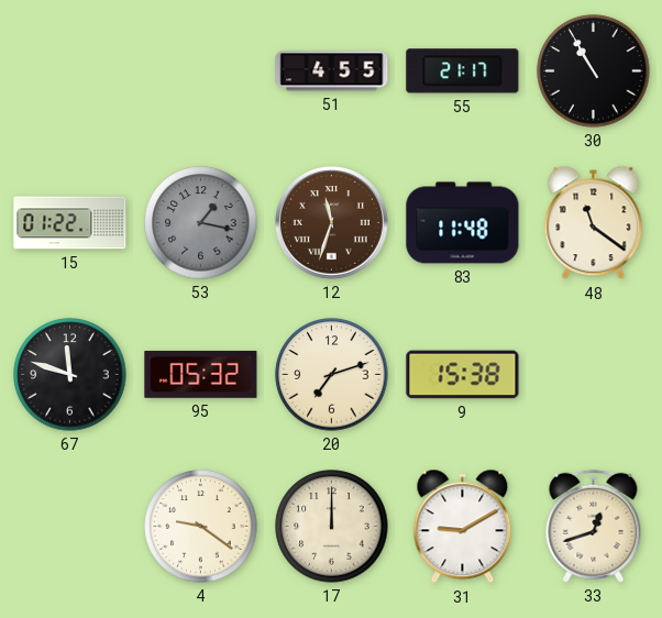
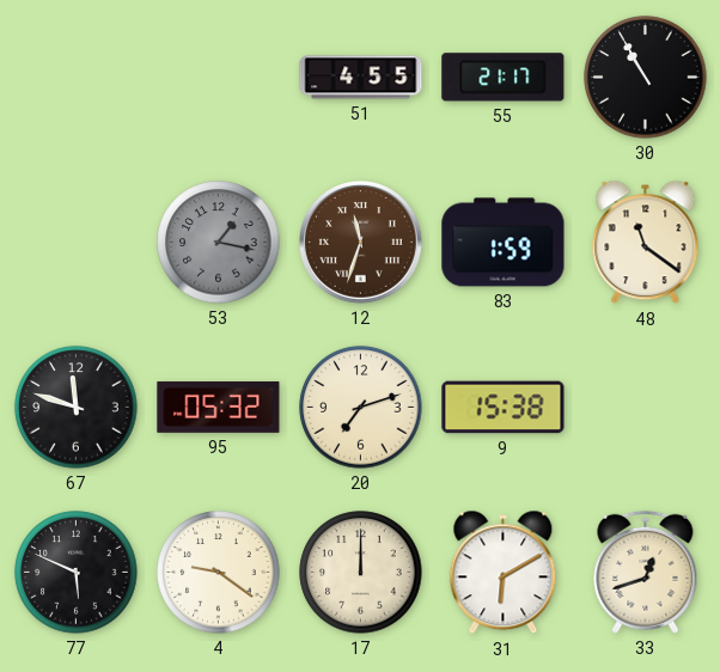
15: 01:22 -> none (70, 223)
83: 11:48 -> 1:59 (504, 243)
77: none -> 5:49 (77, 573)
31: 9:10 -> 6:10 (504, 573)
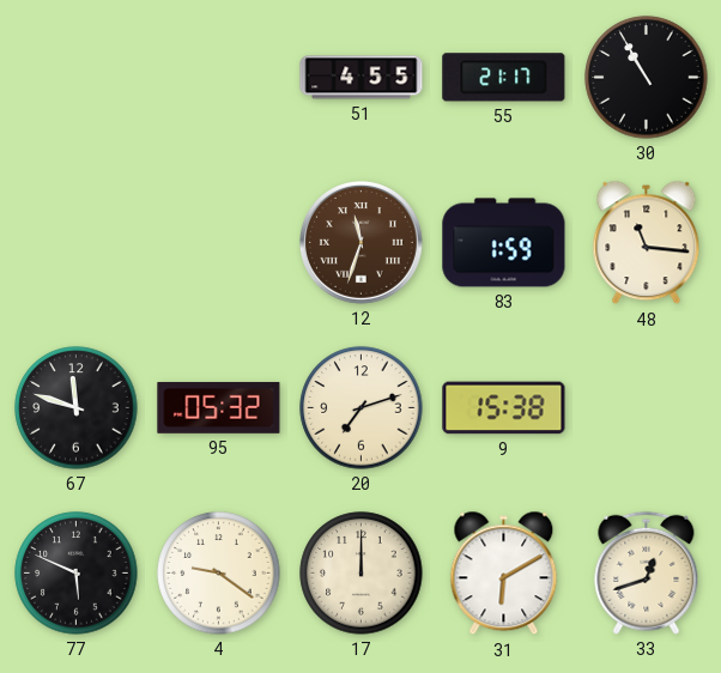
53: 1:17 -> none (219, 243)
48: 11:21 -> 11:16 (647, 243)
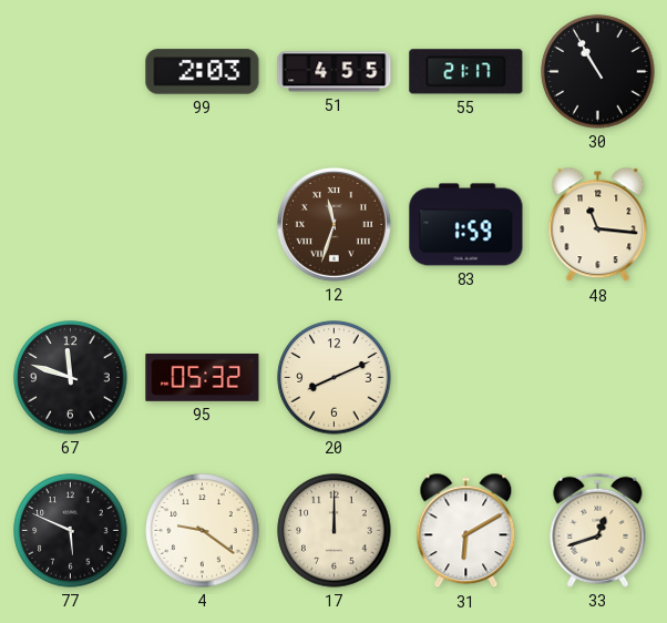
99: none -> 2:03 (203, 72)
20: 7:12 -> 8:11 (335, 378)
9: 15:38 -> none (504, 408)
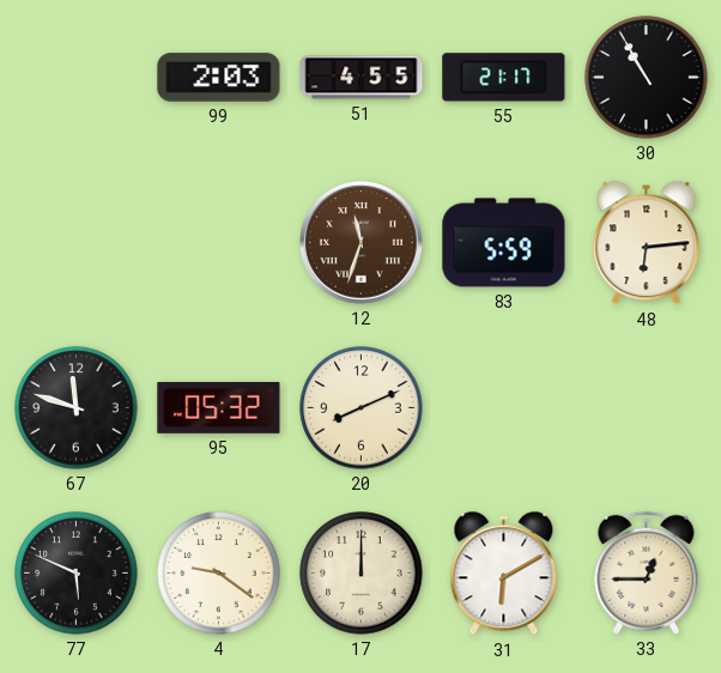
83: 1:59 -> 5:59 (504, 243)
48: 11:16 -> 6:14 (647, 243)
33: 12:42 -> 12:45 (647, 572)
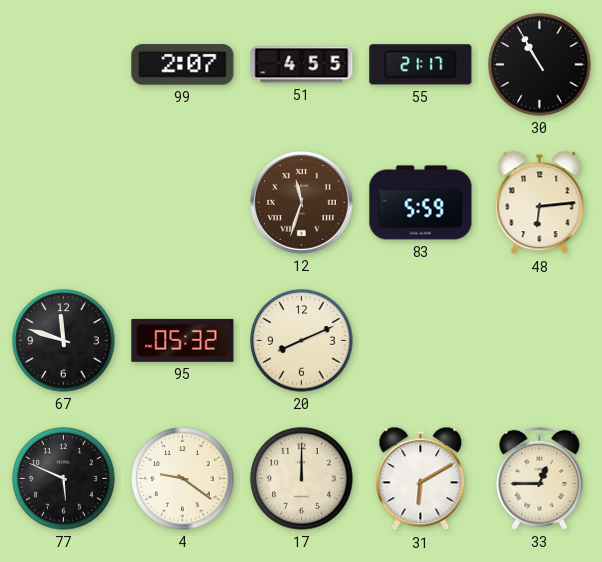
99: 2:03 -> 2:07 (183, 65)
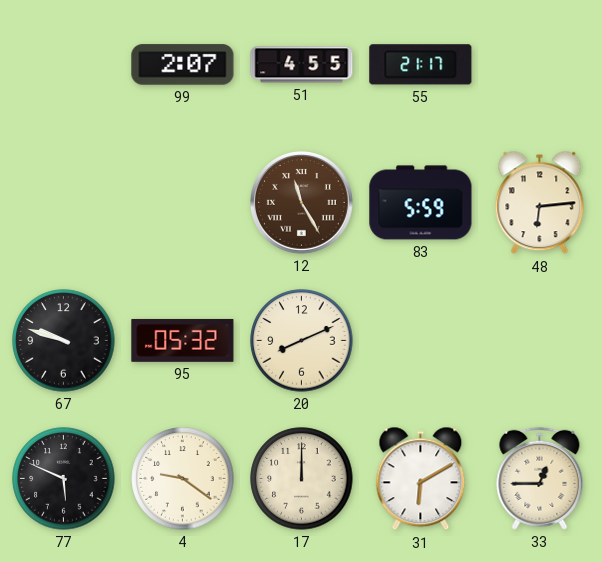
30: 10:55 -> none (540, 65)
12: 11:33 -> 11:25 (302, 203)
67: 11:48 -> 9:48 (64, 341)
